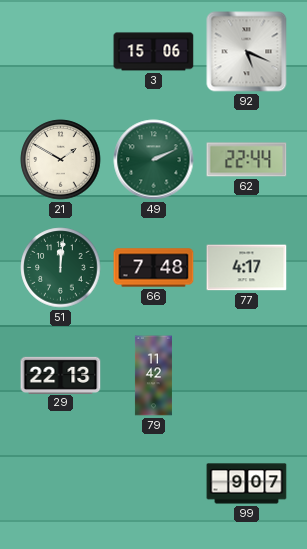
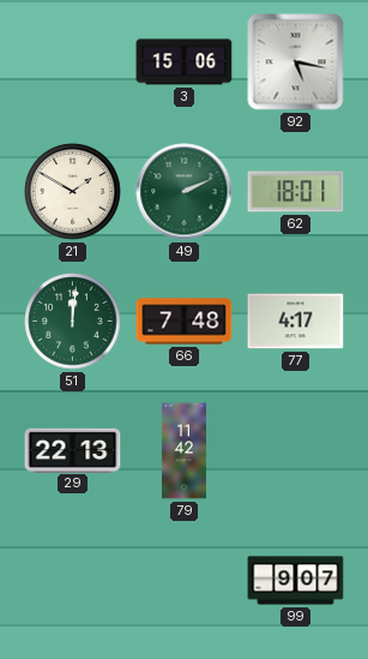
92: 5:19 -> 5:17 (296, 62)
62: 22:44 -> 18:01 (296, 192)
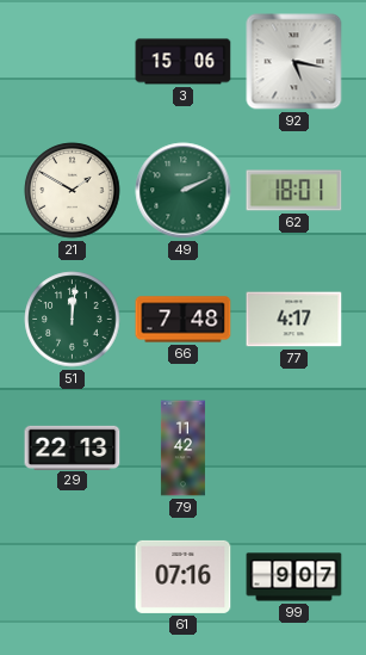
61: none -> 07:16 (184, 576)
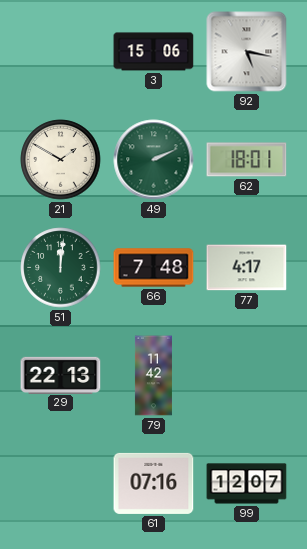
99: 9:07 -> 12:07 (247, 484)
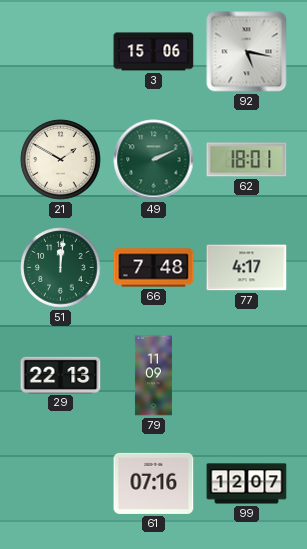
79: 11:42 -> 11:09 (153, 376)
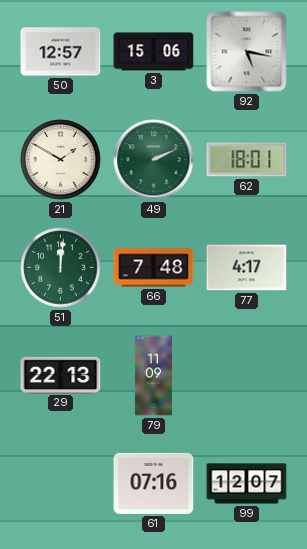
50: none -> 12:57 (61, 52)
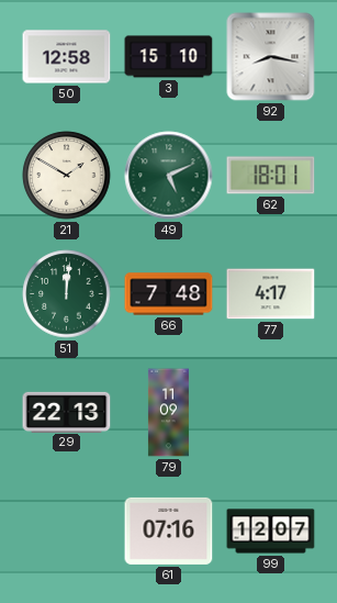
50: 12:57 -> 12:58 (67, 57)
3: 15:06 -> 15:10 (169, 57)
92: 5:17 -> 8:17 (271, 57)
49: 2:11 -> 5:11 (169, 176)
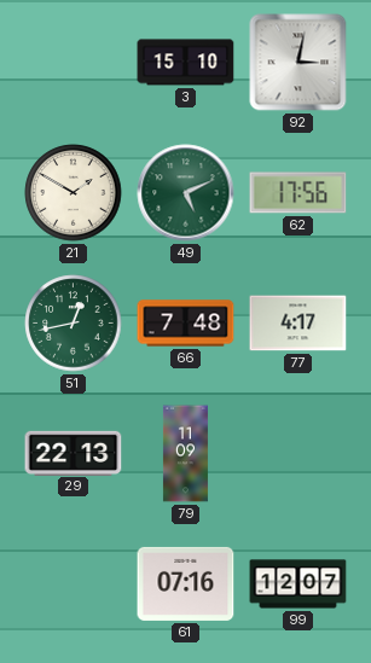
50: 12:58 -> none (67, 57)
92: 8:17 -> 3:02 (298, 63)
62: 18:01 -> 17:56 (298, 193)
51: 12:01 -> 12:43 (74, 324)
